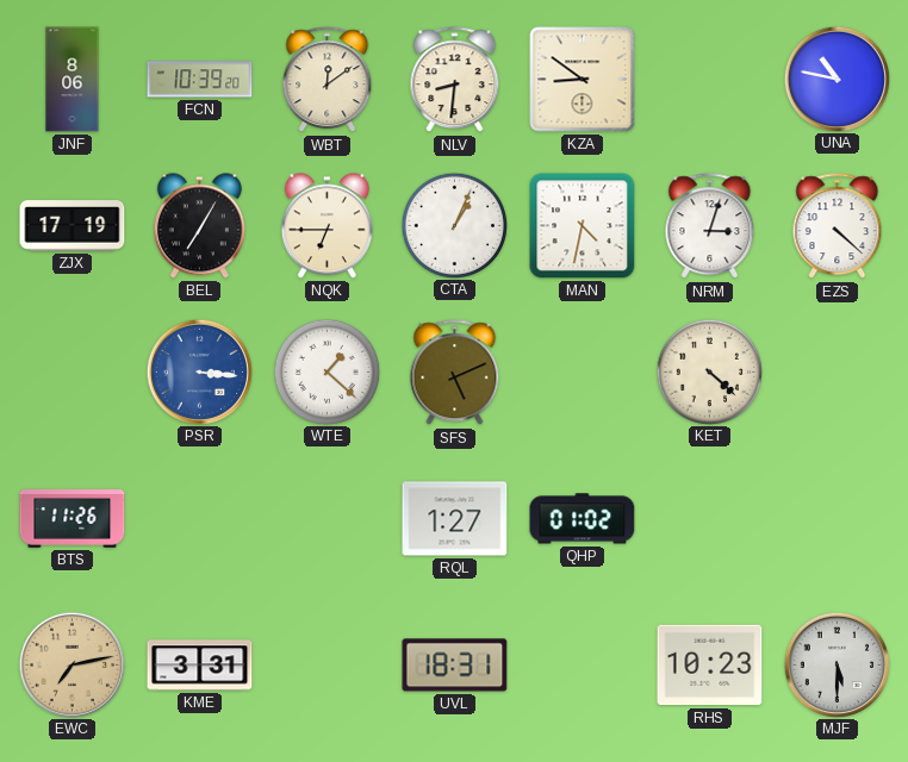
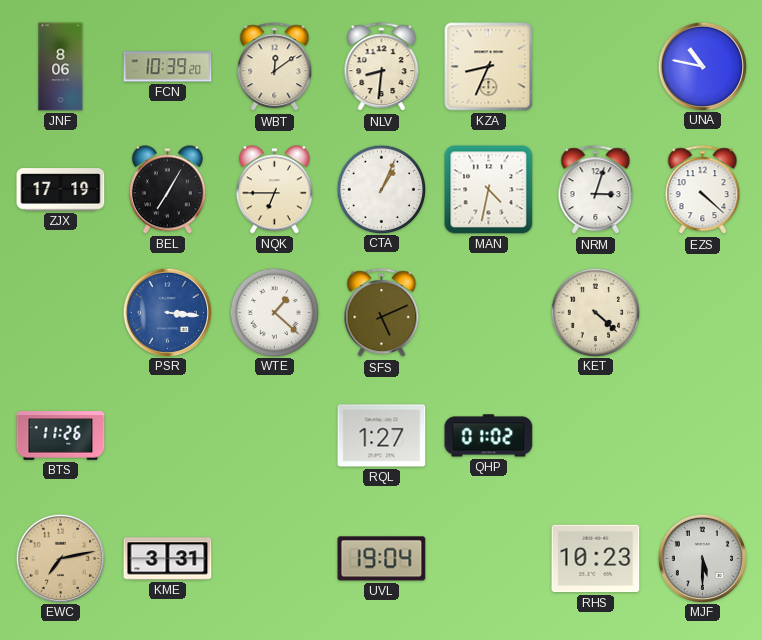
KZA: 8:51 -> 8:34 (489, 67)
UVL: 18:31 -> 19:04 (382, 559)
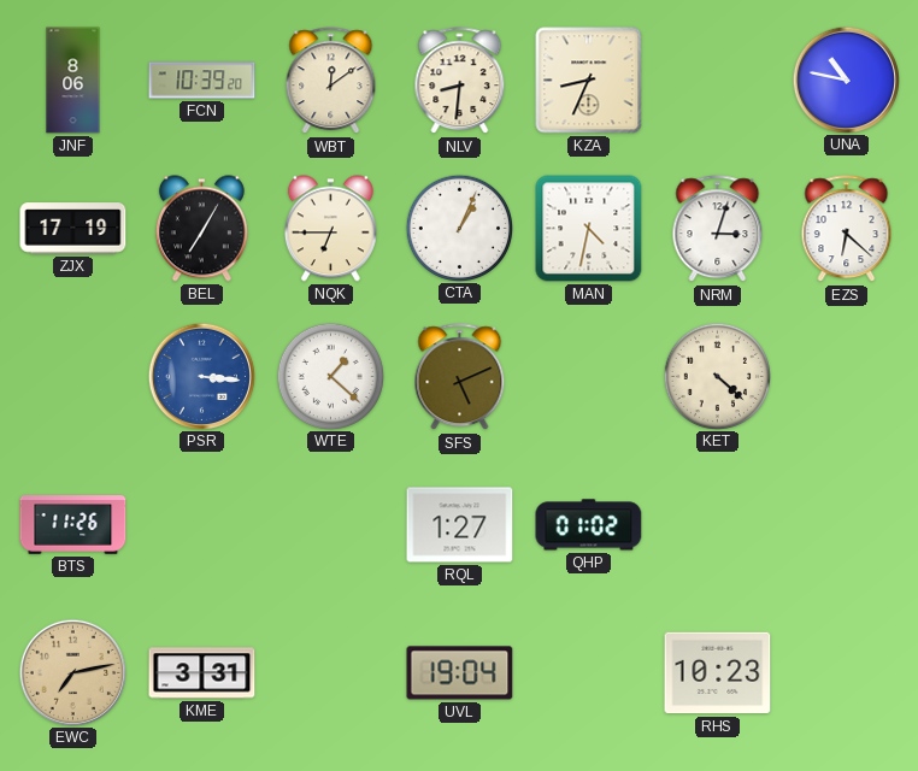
EZS: 4:22 -> 6:22 (847, 229)
MJF: 5:30 -> none (702, 558)
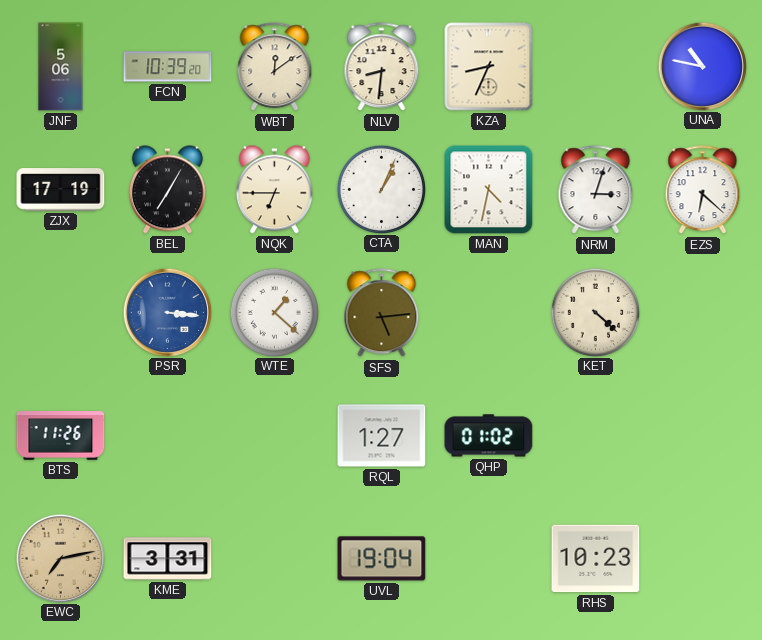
JNF: 8:06 -> 5:06 (61, 67)
SFS: 5:11 -> 5:14 (382, 313)
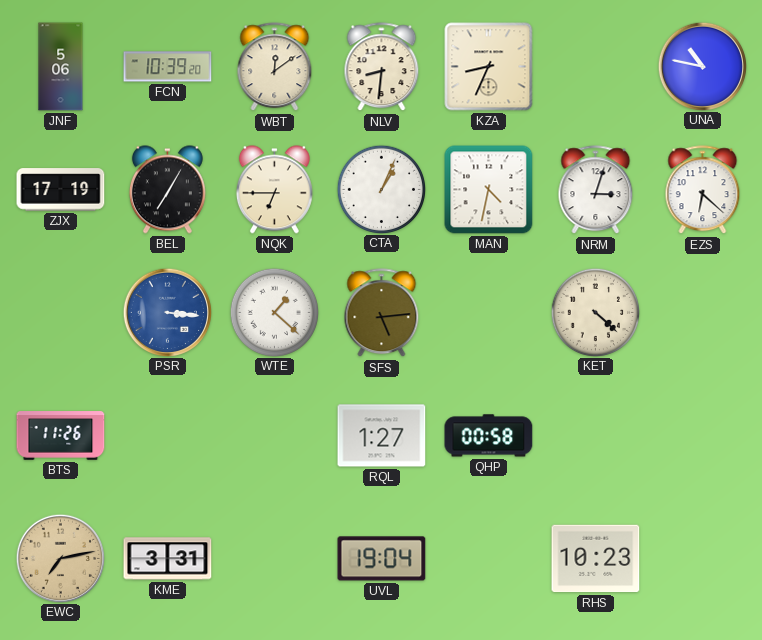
QHP: 01:02 -> 00:58 (489, 436)
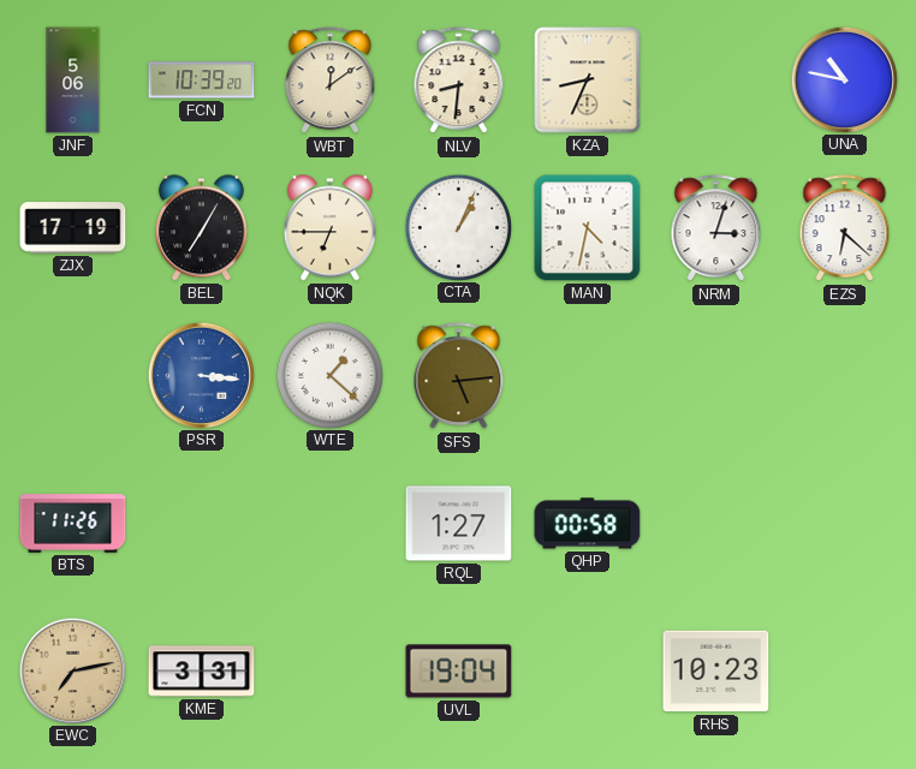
KET: 4:22 -> none (595, 312)
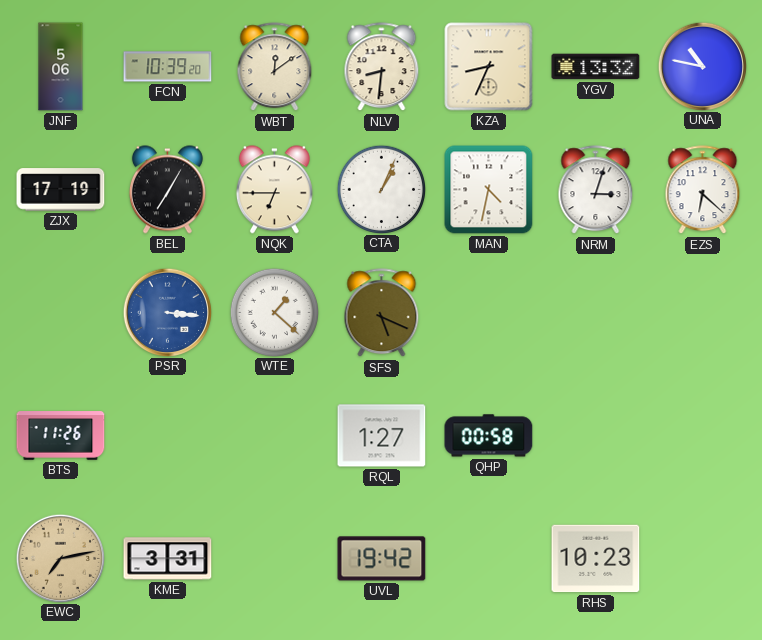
YGV: none -> 13:32 (596, 67)
SFS: 5:14 -> 5:19 (382, 313)
UVL: 19:04 -> 19:42 (382, 559)
